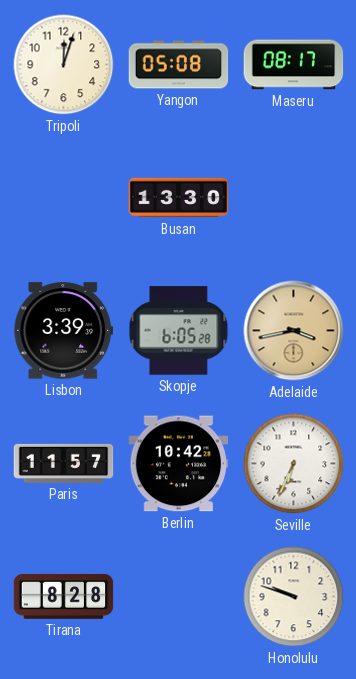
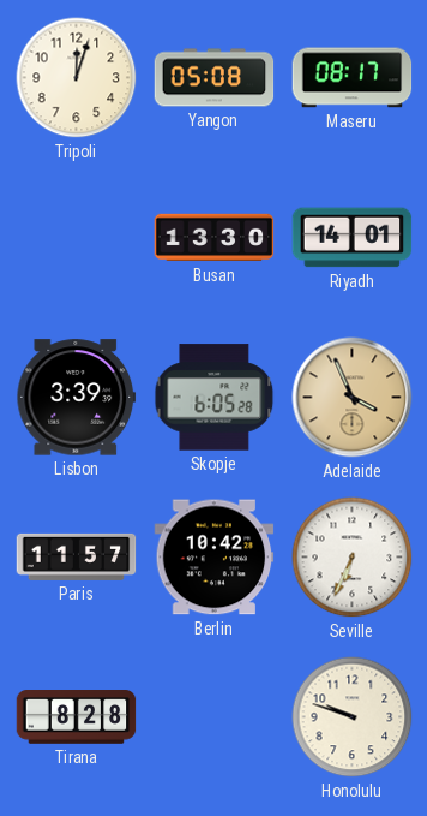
Riyadh: none -> 14:01 (353, 238)
Adelaide: 3:43 -> 3:56 (353, 398)
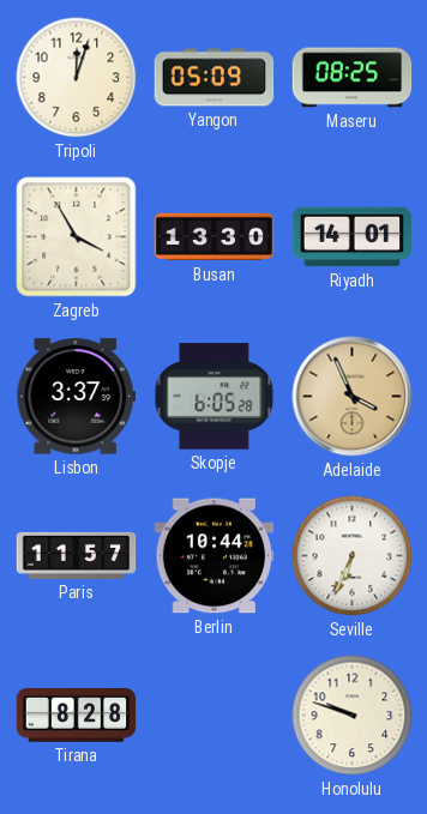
Yangon: 05:08 -> 05:09 (215, 78)
Maseru: 08:17 -> 08:25 (353, 78)
Zagreb: none -> 3:55 (77, 237)
Lisbon: 3:39 -> 3:37 (77, 397)
Berlin: 10:42 -> 10:44 (215, 556)
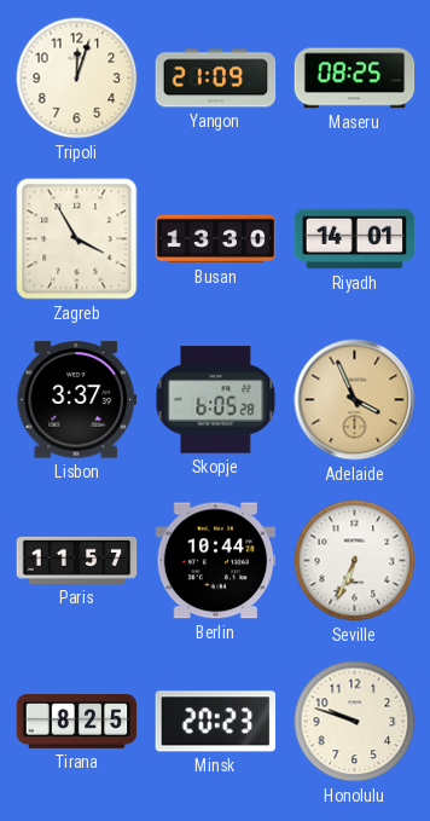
Yangon: 05:09 -> 21:09 (216, 79)
Tirana: 8:28 -> 8:25 (77, 722)
Minsk: none -> 20:23 (216, 722)
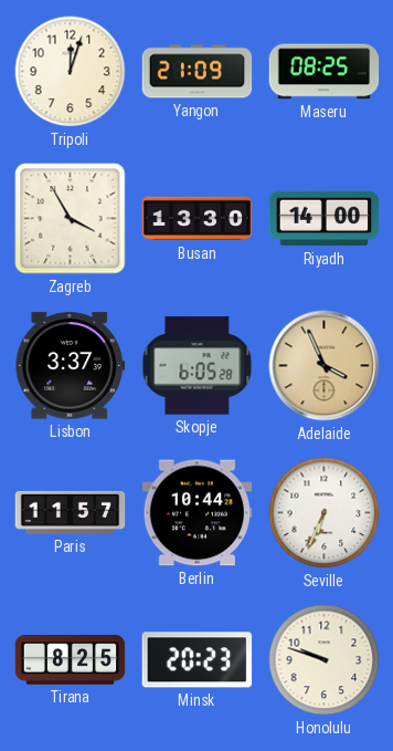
Riyadh: 14:01 -> 14:00 (325, 219)
